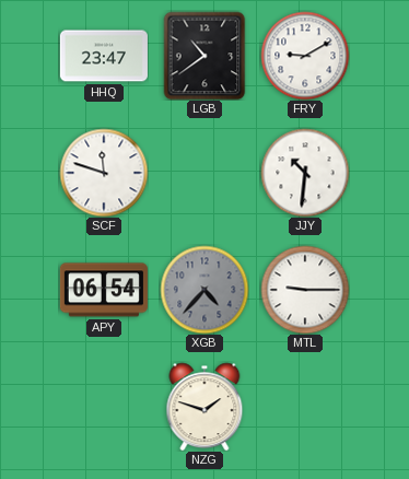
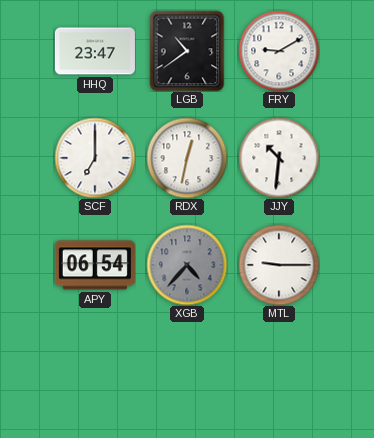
SCF: 11:48 -> 7:00 (95, 158)
RDX: none -> 12:32 (187, 158)
NZG: 1:48 -> none (204, 407)
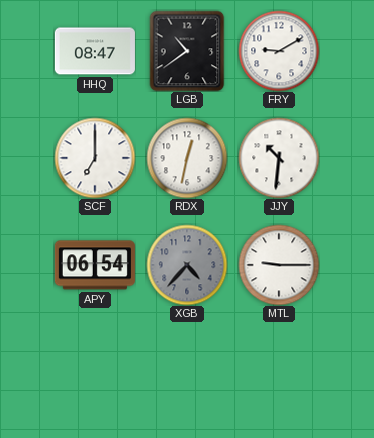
HHQ: 23:47 -> 08:47 (95, 51)
